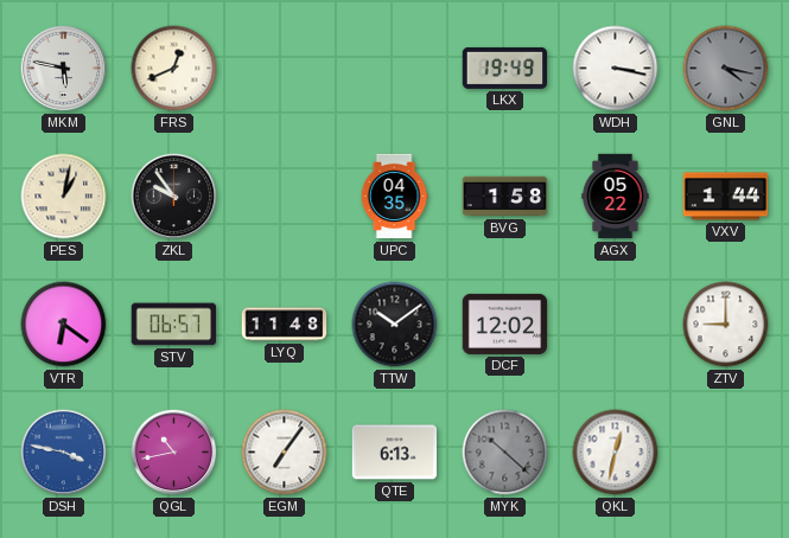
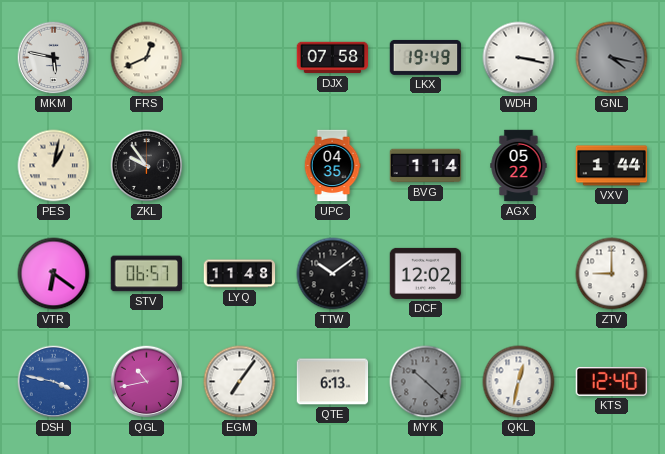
DJX: none -> 07:58 (333, 58)
BVG: 1:58 -> 1:14 (426, 166)
KTS: none -> 12:40 (612, 381)
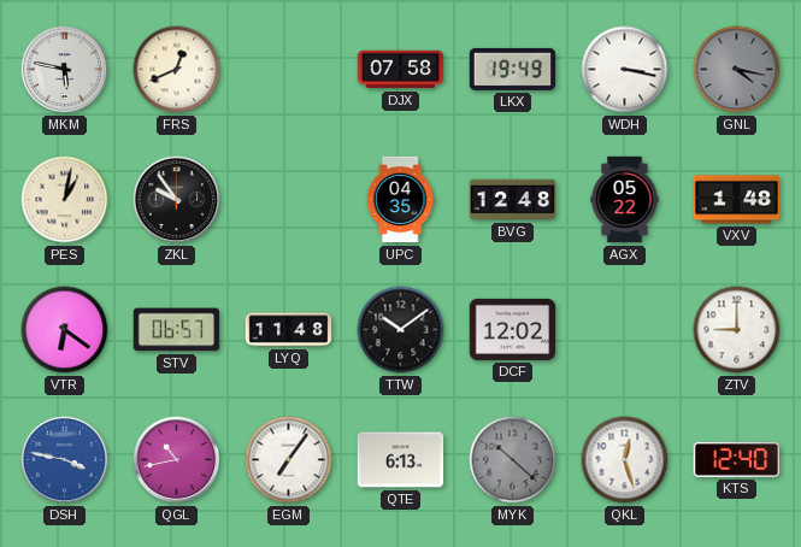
BVG: 1:14 -> 12:48 (513, 200)
VXV: 1:44 -> 1:48 (737, 200)
QKL: 12:32 -> 12:27 (625, 460)
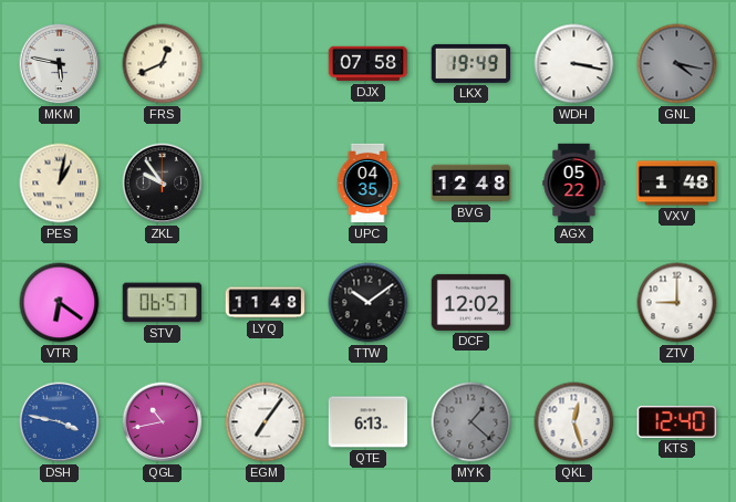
MYK: 10:22 -> 1:22 (471, 422)
